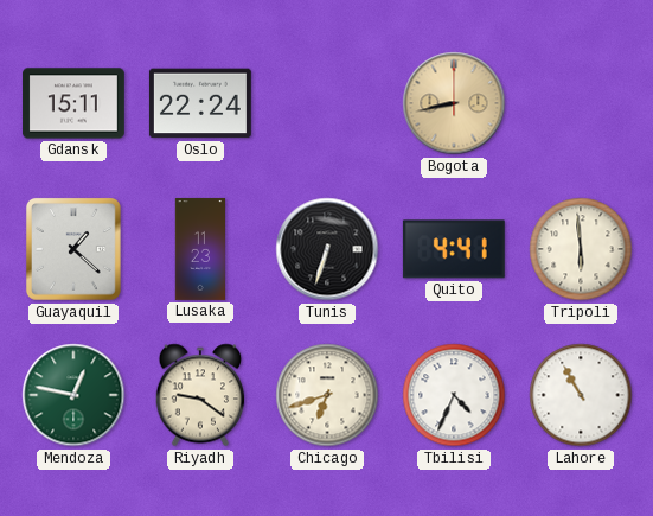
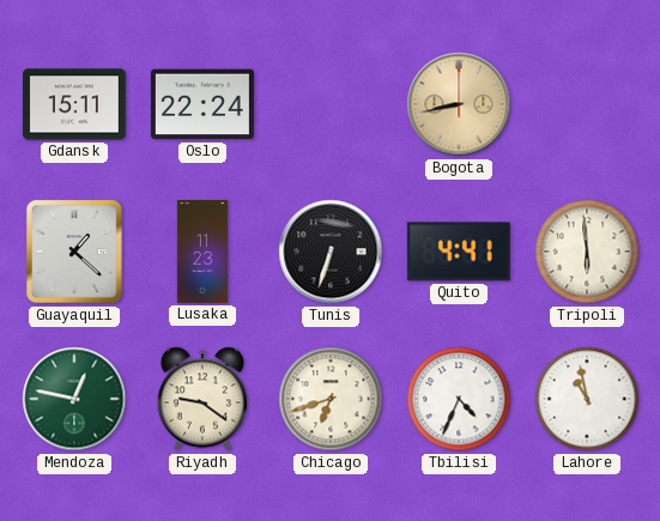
Lahore: 10:55 -> 10:58 (587, 399)
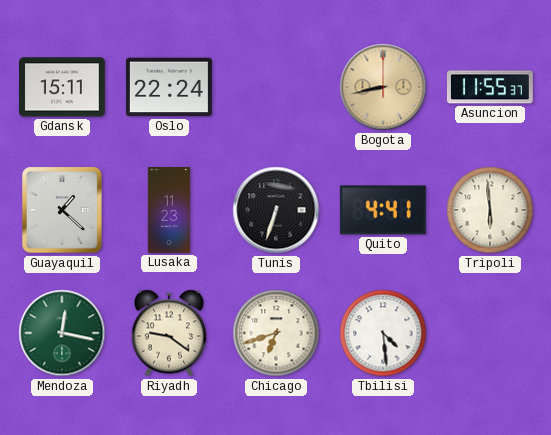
Asuncion: none -> 11:55 (490, 87)
Mendoza: 12:47 -> 12:17 (62, 333)
Tbilisi: 4:34 -> 4:29 (383, 333)
Lahore: 10:58 -> none (587, 399)
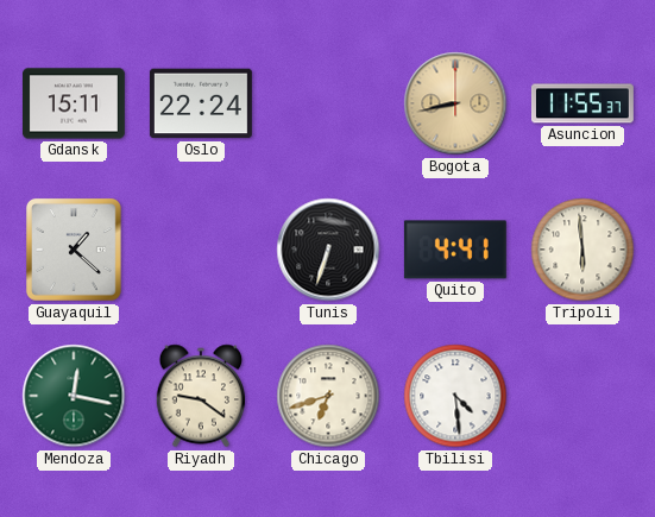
Lusaka: 11:23 -> none (169, 210)
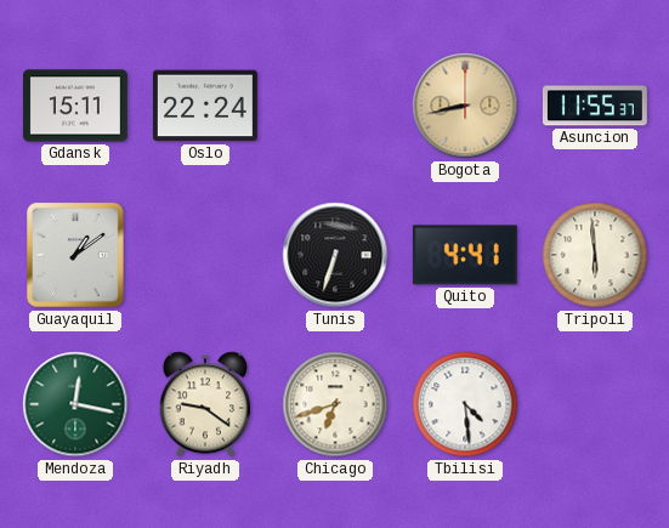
Guayaquil: 1:22 -> 1:09 (75, 255)
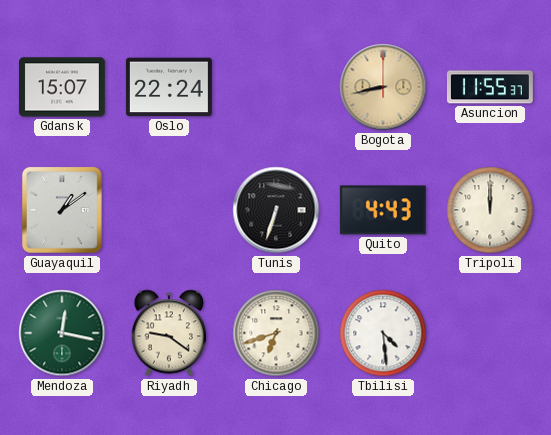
Gdansk: 15:11 -> 15:07 (62, 87)
Quito: 4:41 -> 4:43 (383, 210)
Tripoli: 5:59 -> 12:00 (490, 210)
